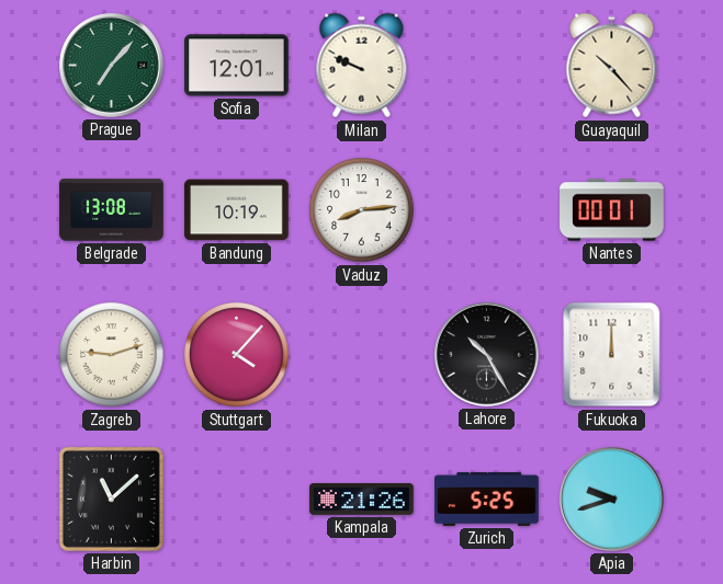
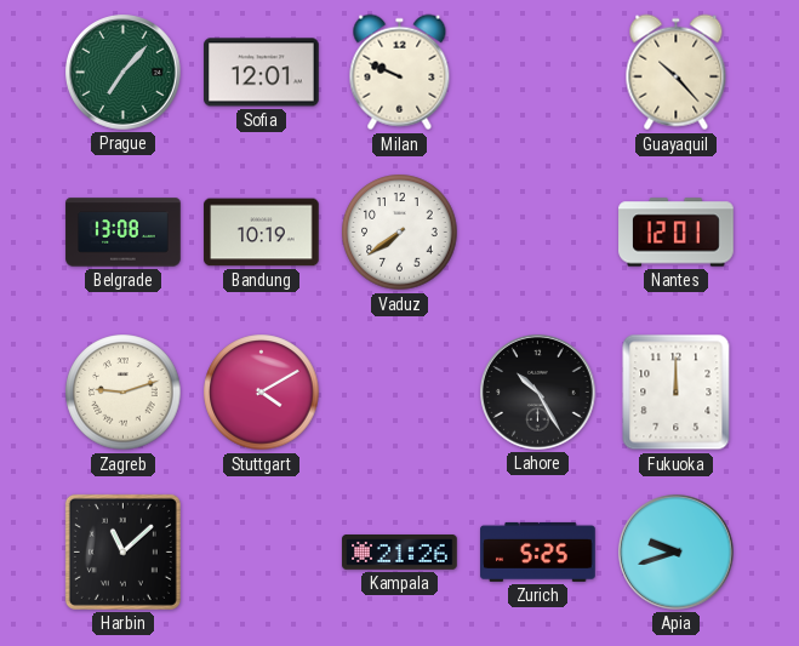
Vaduz: 8:14 -> 7:39 (400, 233)
Nantes: 00:01 -> 12:01 (677, 233)
Stuttgart: 4:07 -> 4:10 (262, 393)
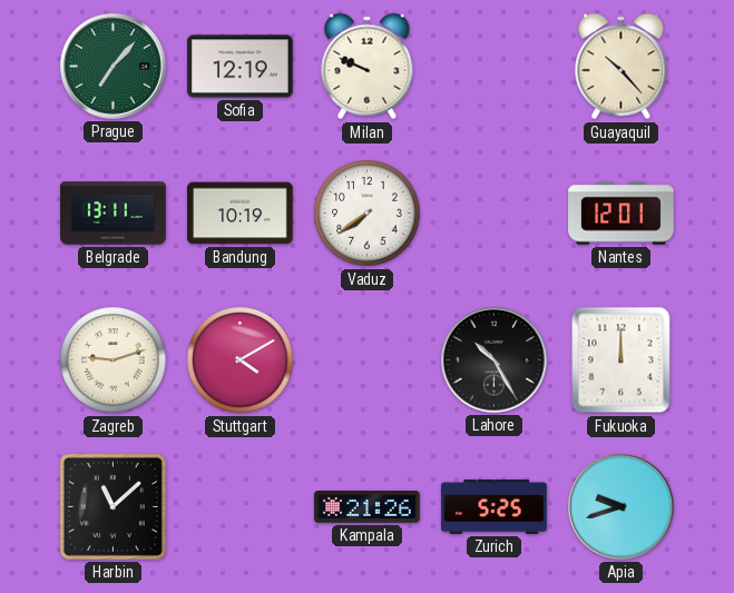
Sofia: 12:01 -> 12:19 (241, 67)
Belgrade: 13:08 -> 13:11 (114, 214)
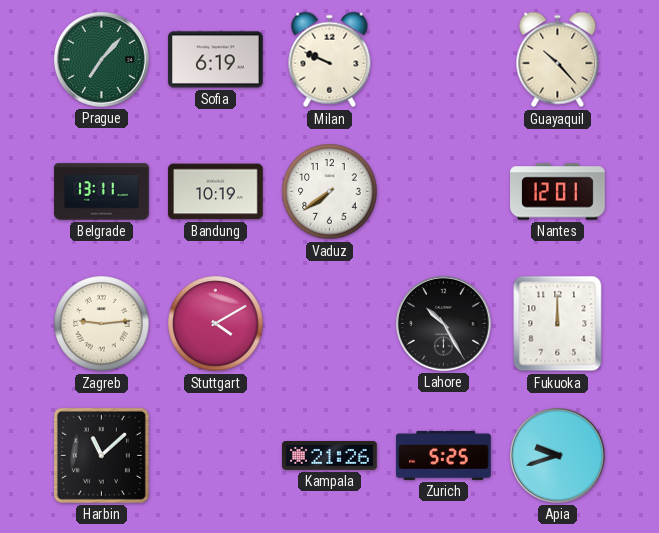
Sofia: 12:19 -> 6:19 (216, 60)
Zagreb: 9:12 -> 9:14 (102, 324)
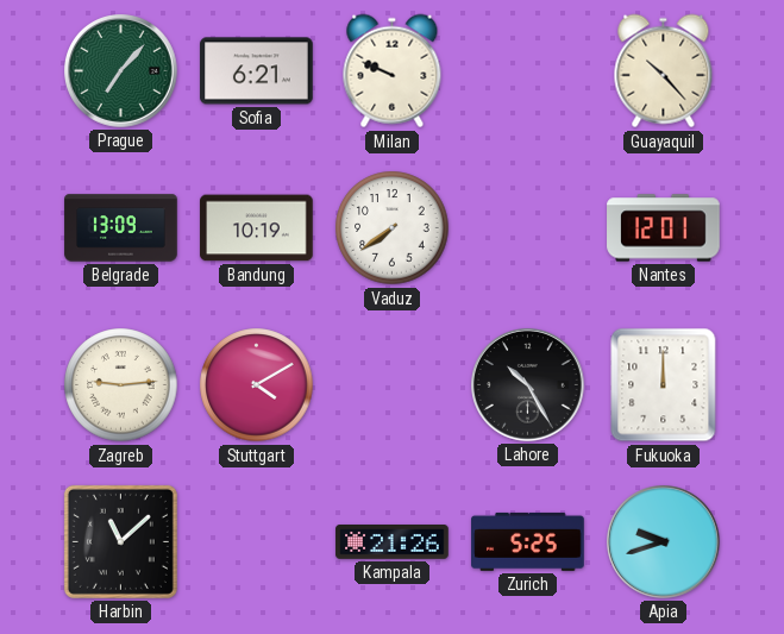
Sofia: 6:19 -> 6:21 (257, 71)
Belgrade: 13:11 -> 13:09 (121, 228)
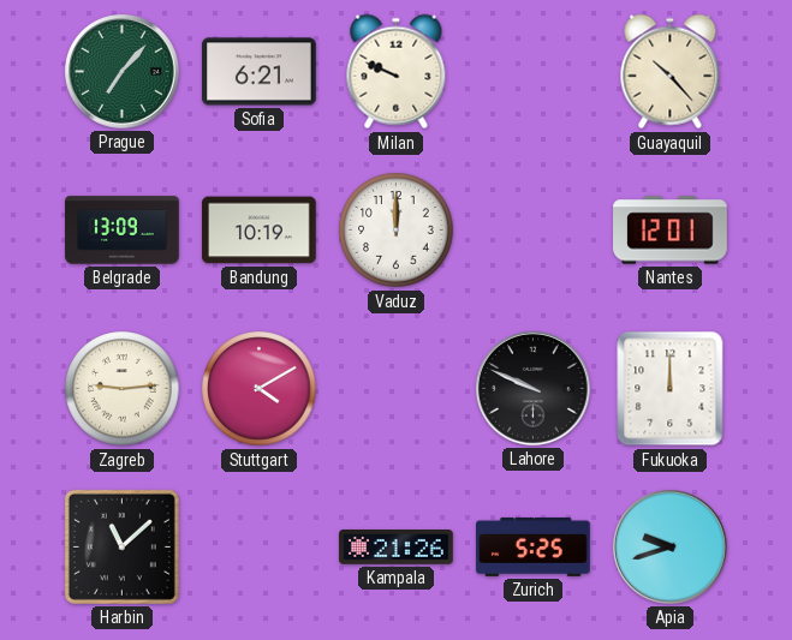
Vaduz: 7:39 -> 12:00 (397, 231)
Lahore: 10:25 -> 9:49 (534, 389)
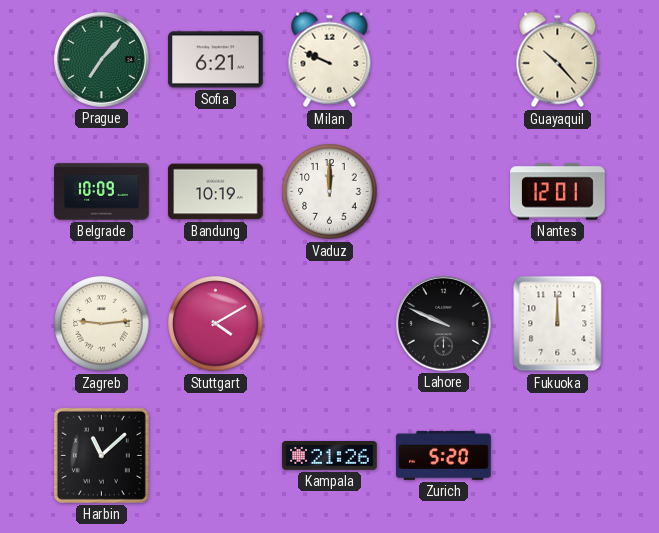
Belgrade: 13:09 -> 10:09 (102, 192)
Zurich: 5:25 -> 5:20 (444, 455)
Apia: 9:42 -> none (671, 548)
